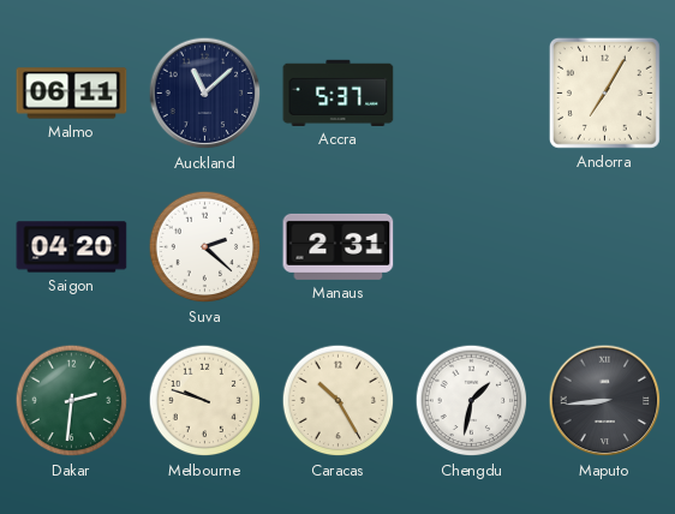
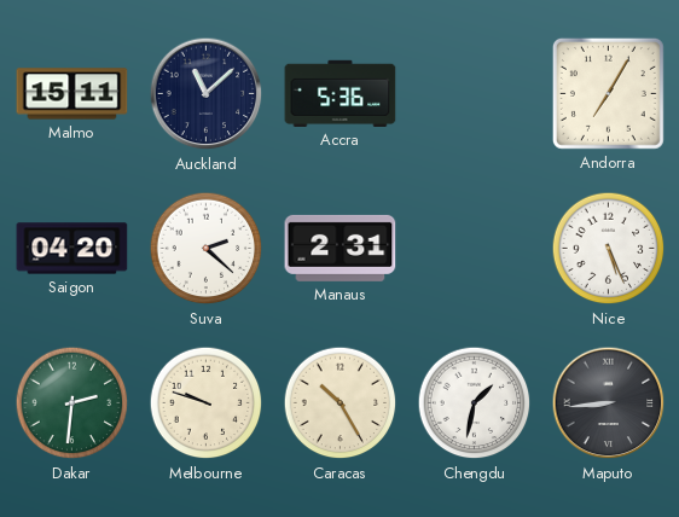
Malmo: 06:11 -> 15:11 (72, 94)
Accra: 5:37 -> 5:36 (341, 93)
Nice: none -> 5:26 (609, 249)
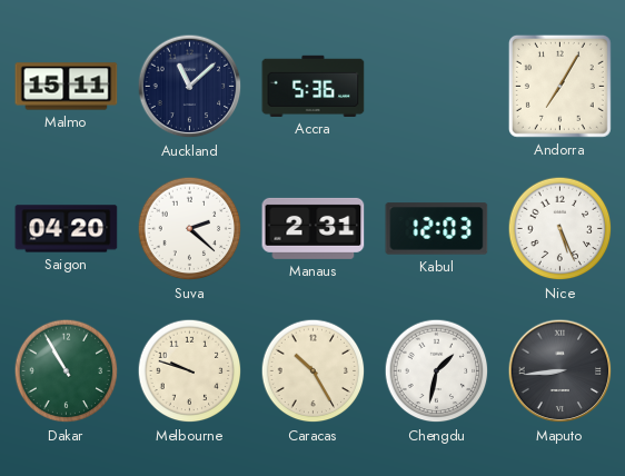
Kabul: none -> 12:03 (437, 229)
Dakar: 2:31 -> 10:55 (67, 371)
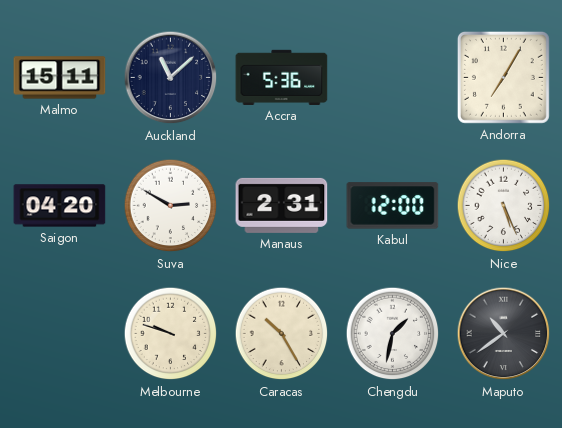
Suva: 2:22 -> 2:50 (171, 206)
Kabul: 12:03 -> 12:00 (393, 206)
Dakar: 10:55 -> none (67, 371)
Maputo: 8:44 -> 10:39 (504, 334)
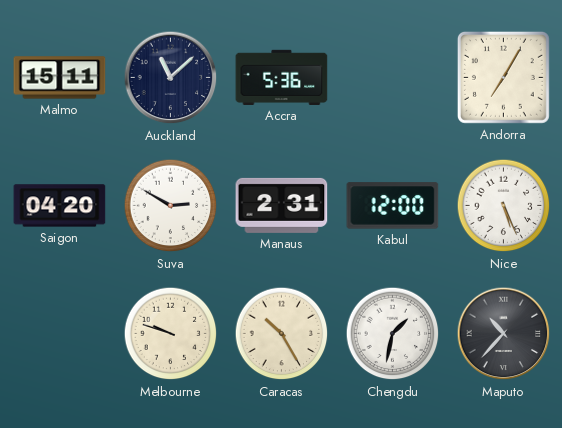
Maputo: 10:39 -> 10:37 (504, 334)
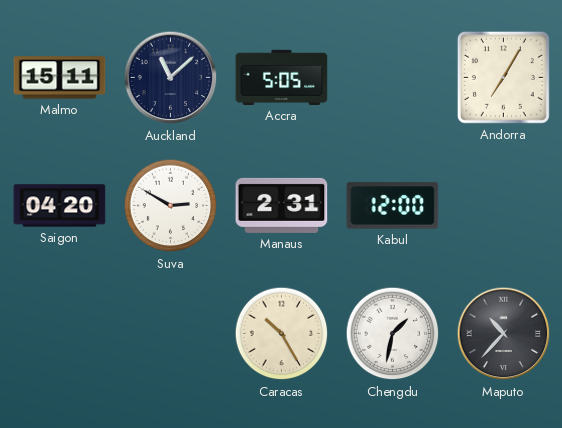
Accra: 5:36 -> 5:05 (282, 77)
Nice: 5:26 -> none (504, 206)
Melbourne: 9:48 -> none (171, 334)
